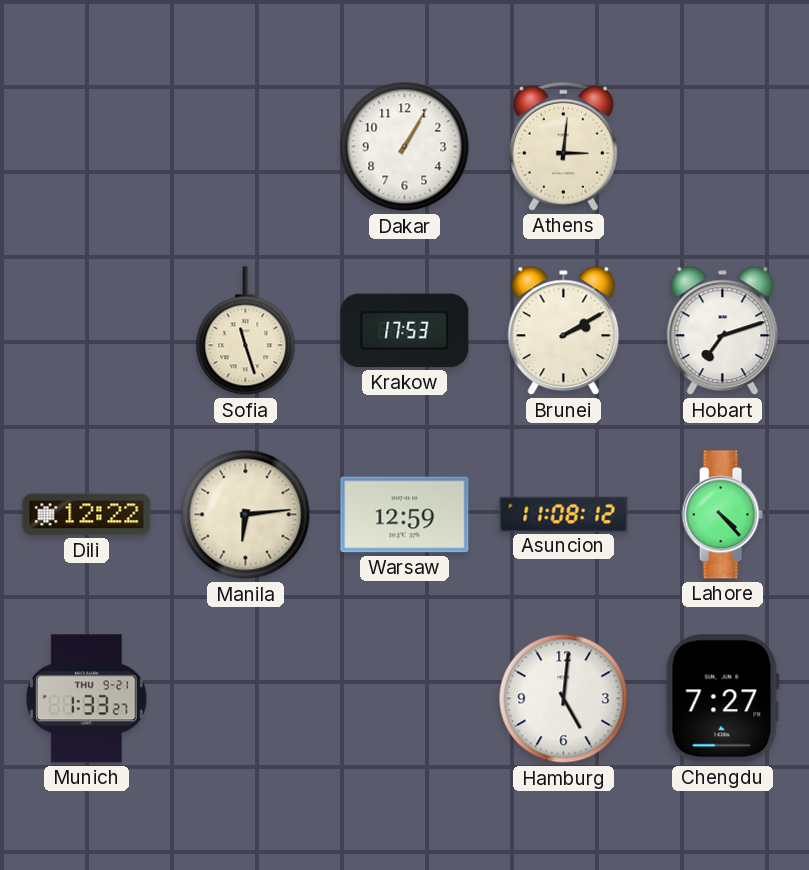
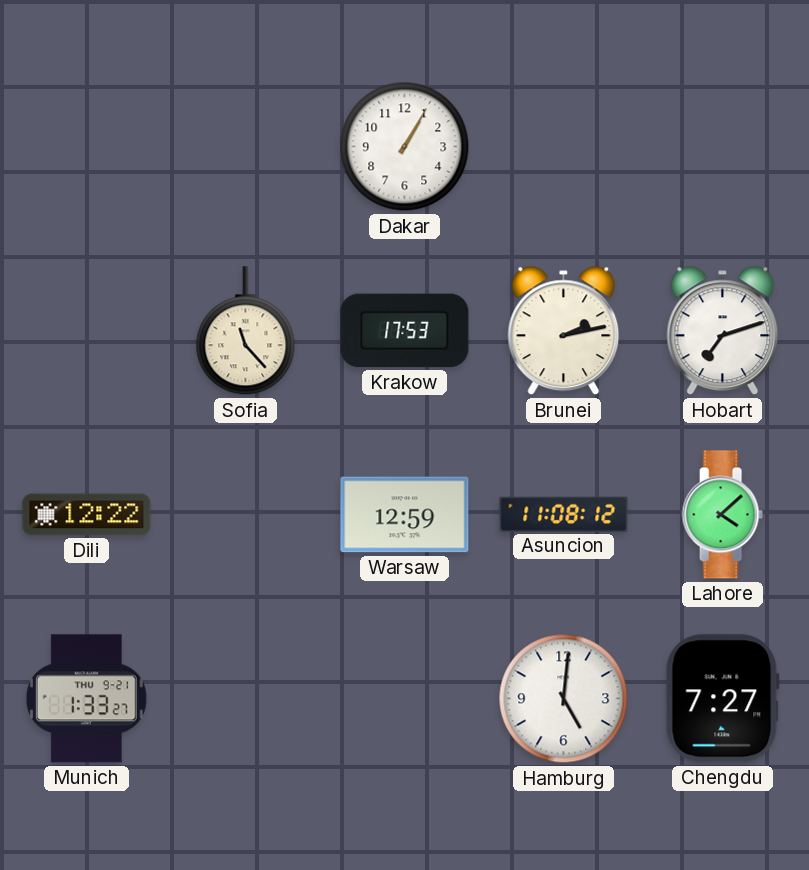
Athens: 3:01 -> none (563, 146)
Sofia: 11:27 -> 11:23 (246, 331)
Brunei: 2:10 -> 2:13 (564, 331)
Manila: 6:14 -> none (246, 515)
Lahore: 4:23 -> 4:08 (722, 515)
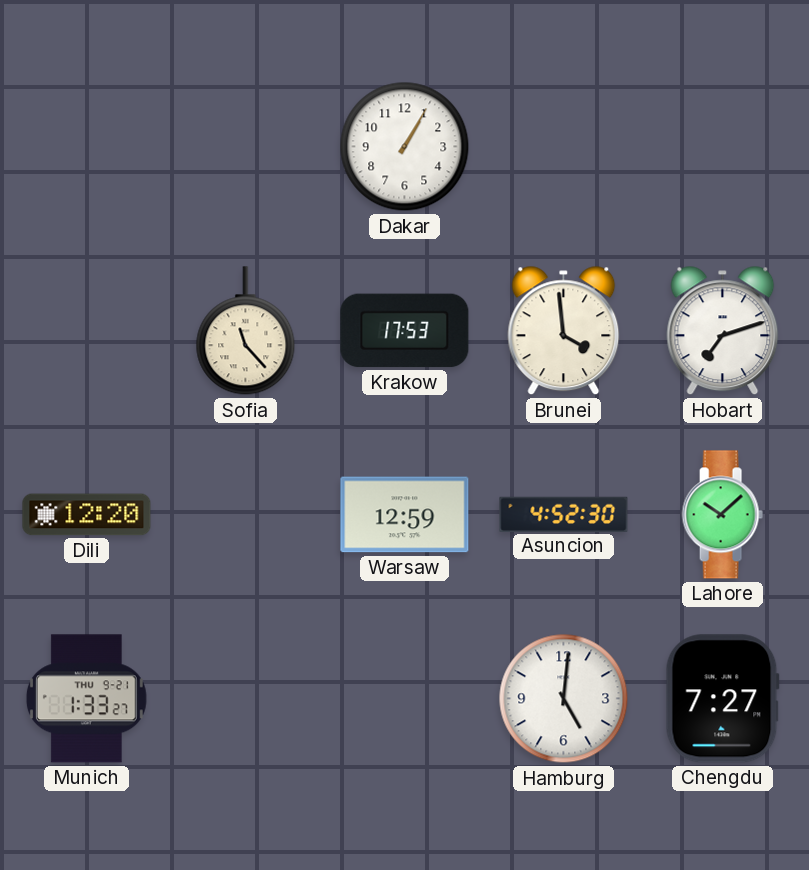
Brunei: 2:13 -> 3:59 (564, 331)
Dili: 12:22 -> 12:20 (87, 515)
Asuncion: 11:08 -> 4:52 (564, 514)
Lahore: 4:08 -> 10:08 (722, 515)
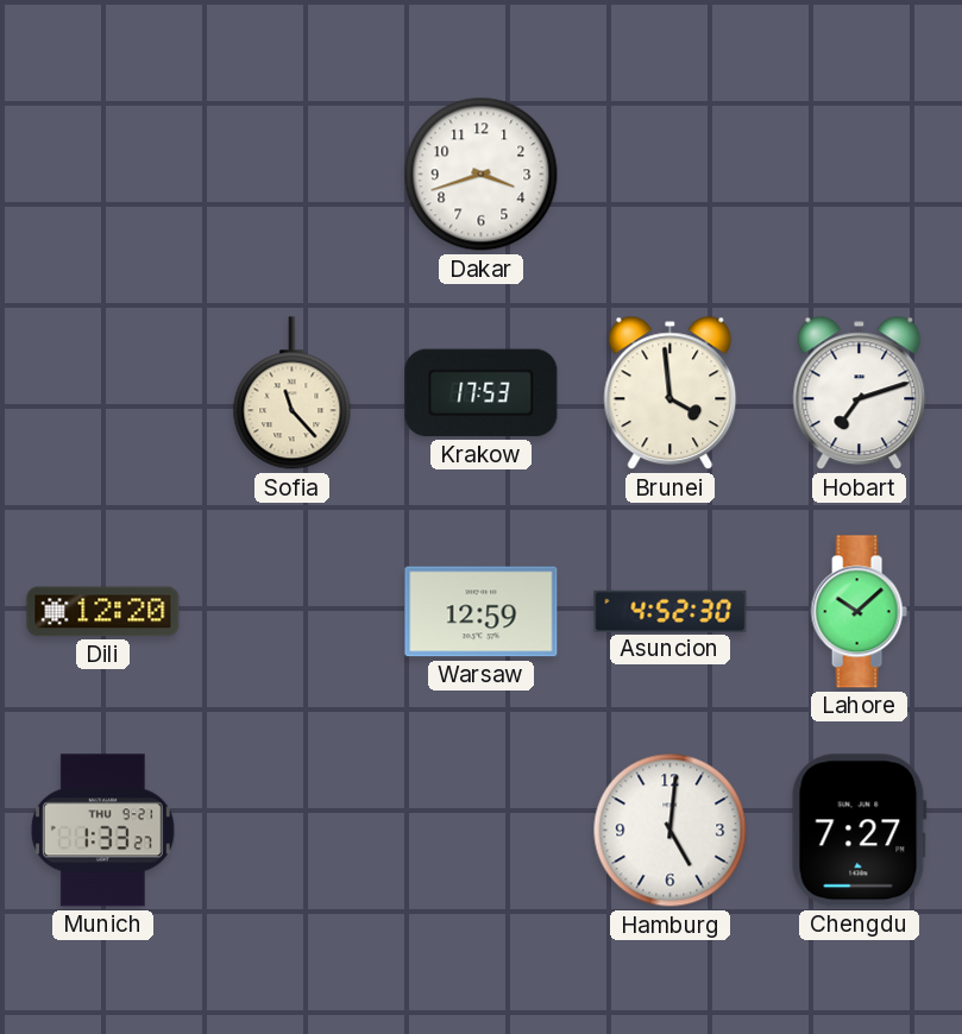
Dakar: 1:05 -> 3:42 (482, 175)
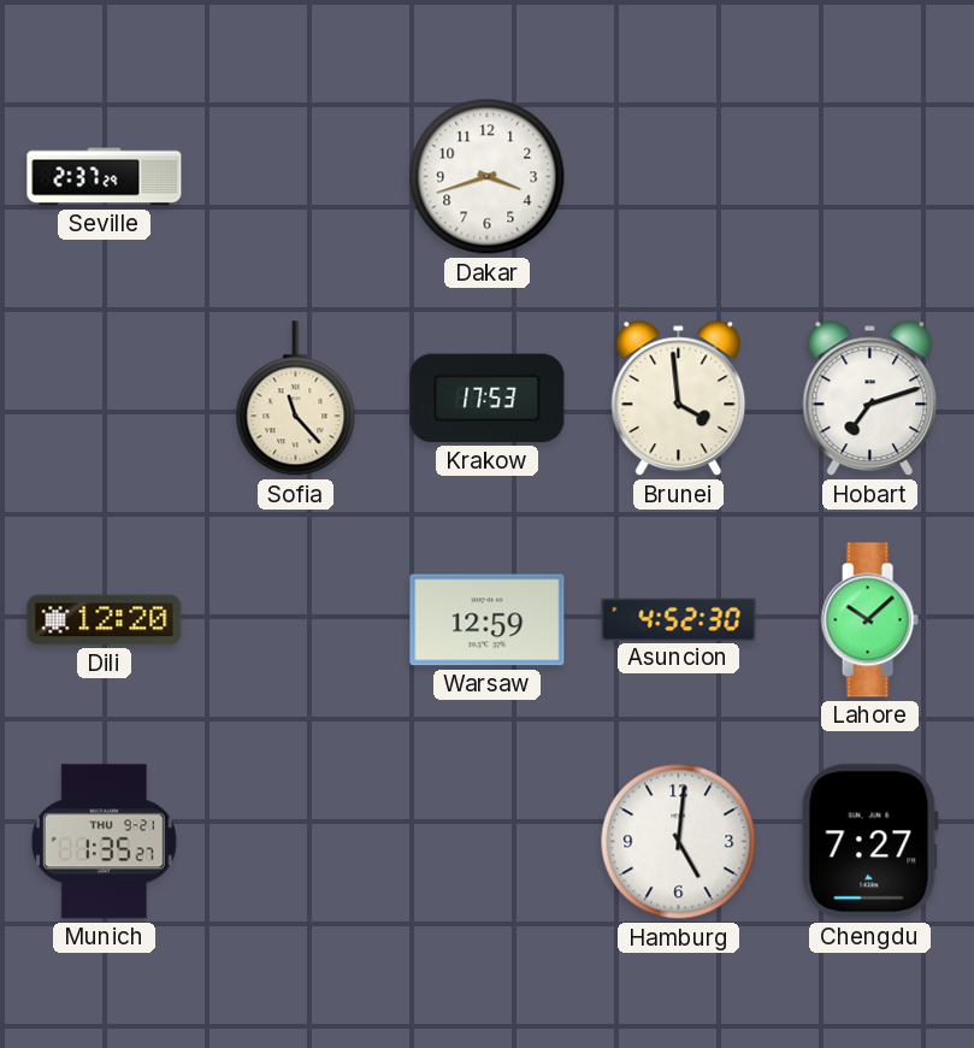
Seville: none -> 2:37 (105, 177)
Munich: 1:33 -> 1:35 (104, 842)
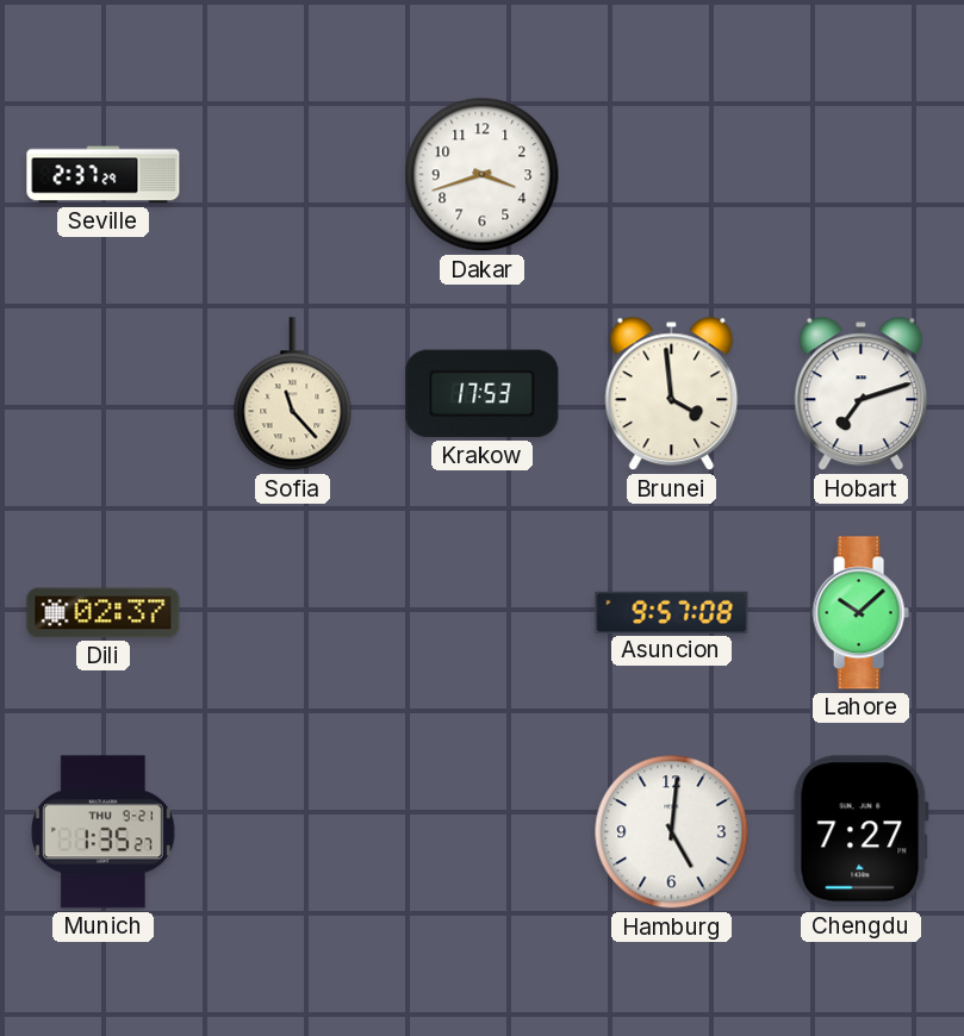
Dili: 12:20 -> 02:37 (104, 613)
Warsaw: 12:59 -> none (488, 620)
Asuncion: 4:52 -> 9:57 (672, 612)
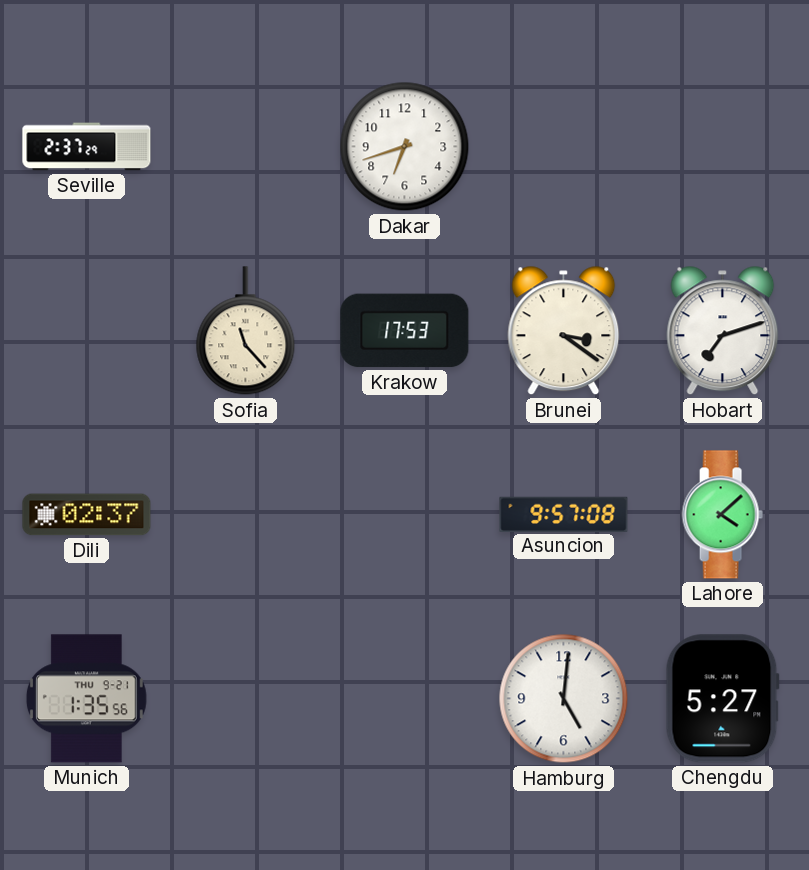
Dakar: 3:42 -> 6:42 (405, 147)
Brunei: 3:59 -> 3:21 (564, 331)
Lahore: 10:08 -> 4:08 (722, 515)
Munich: 1:35:27 -> 1:35:56 (86, 699)
Chengdu: 7:27 -> 5:27 (722, 699)
